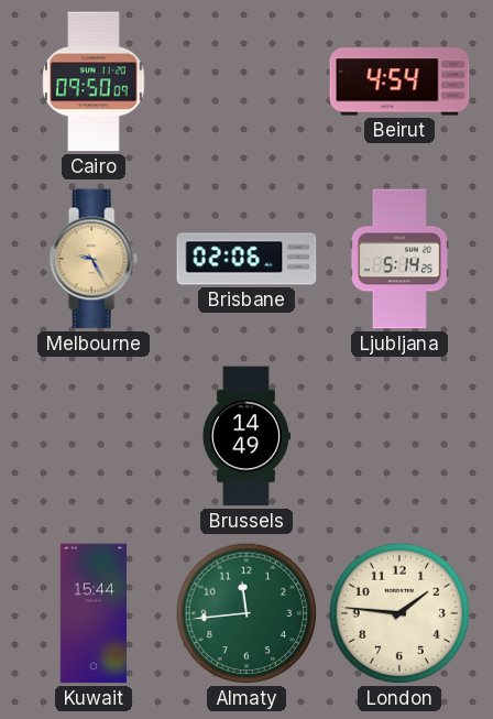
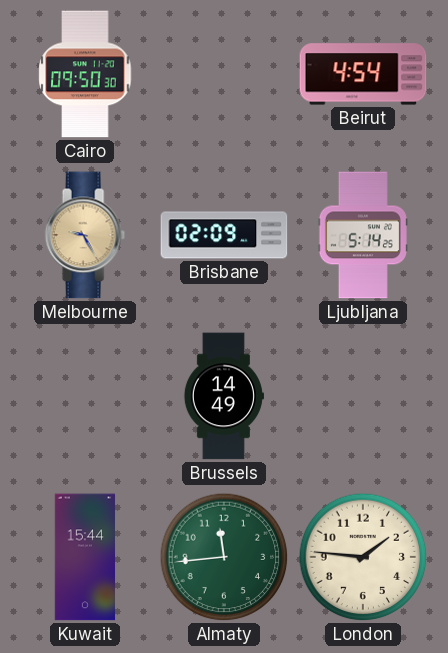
Cairo: 09:50:09 -> 09:50:30 (85, 74)
Brisbane: 02:06 -> 02:09 (224, 235)
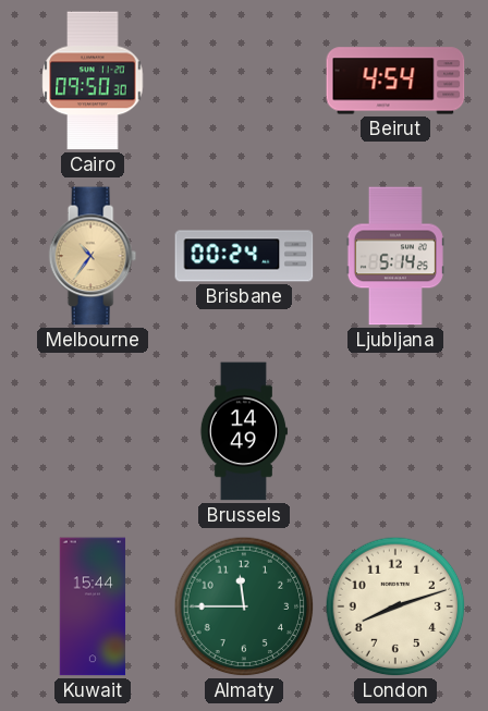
Melbourne: 9:25 -> 10:36 (93, 256)
Brisbane: 02:09 -> 00:24 (244, 256)
Almaty: 11:44 -> 11:45 (244, 606)
London: 1:46 -> 8:12 (395, 606)
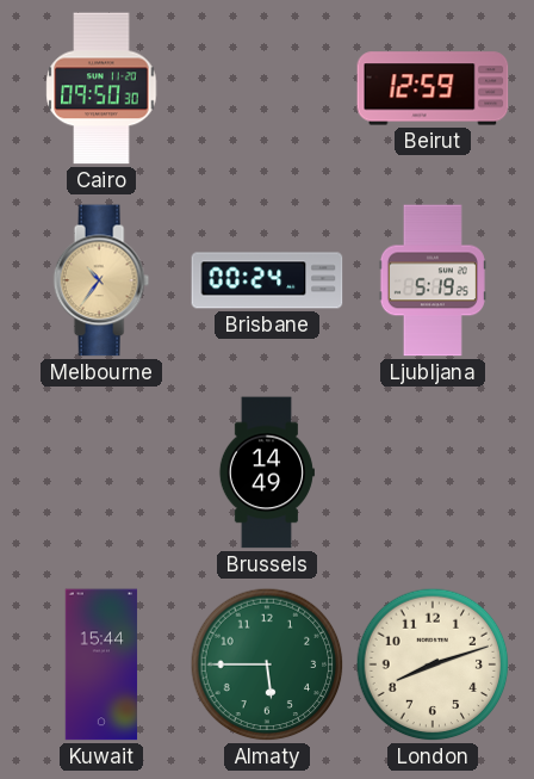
Beirut: 4:54 -> 12:59 (433, 88)
Ljubljana: 5:14 -> 5:19 (433, 280)
Almaty: 11:45 -> 5:45 (267, 664)
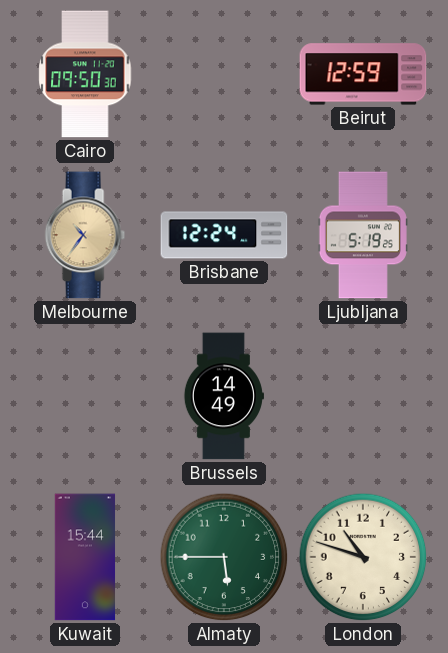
Brisbane: 00:24 -> 12:24 (224, 235)
London: 8:12 -> 10:48 (363, 557)
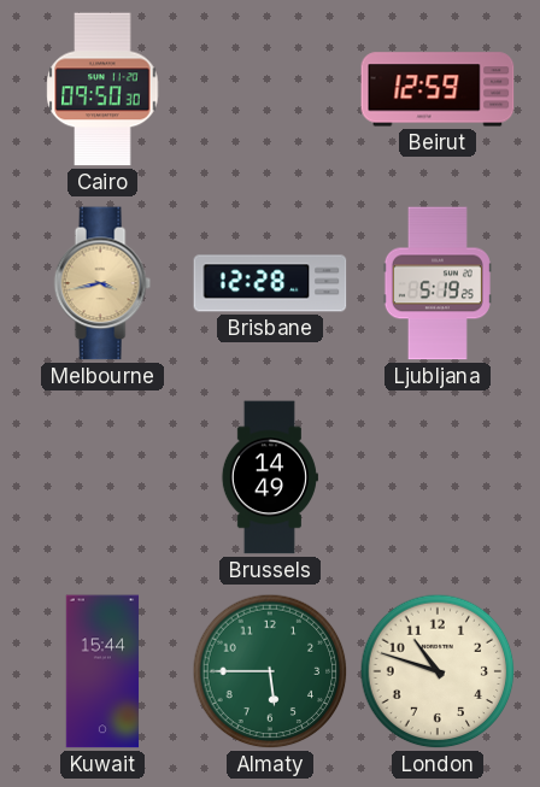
Melbourne: 10:36 -> 3:43 (102, 283)
Brisbane: 12:24 -> 12:28 (270, 283)
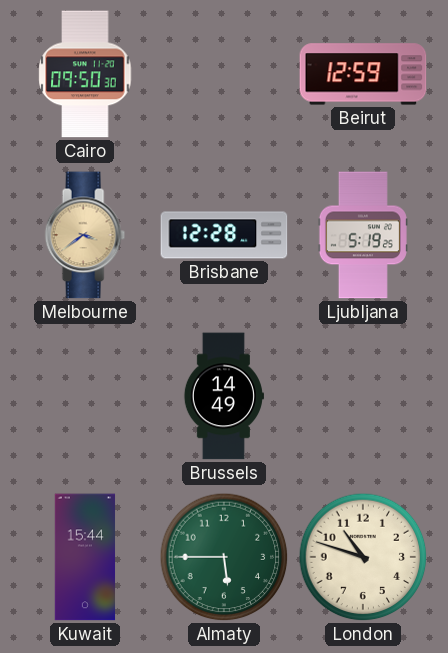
Melbourne: 3:43 -> 3:39 (85, 235)
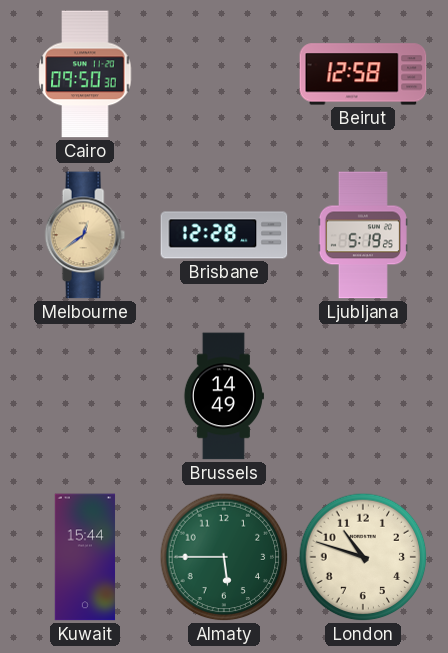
Beirut: 12:59 -> 12:58 (363, 74)
Melbourne: 3:39 -> 12:39 (85, 235)
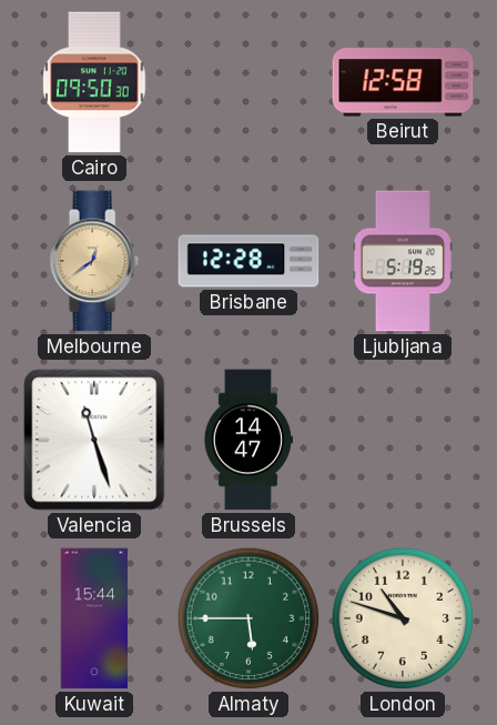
Valencia: none -> 11:27 (94, 440)
Brussels: 14:49 -> 14:47 (248, 440)
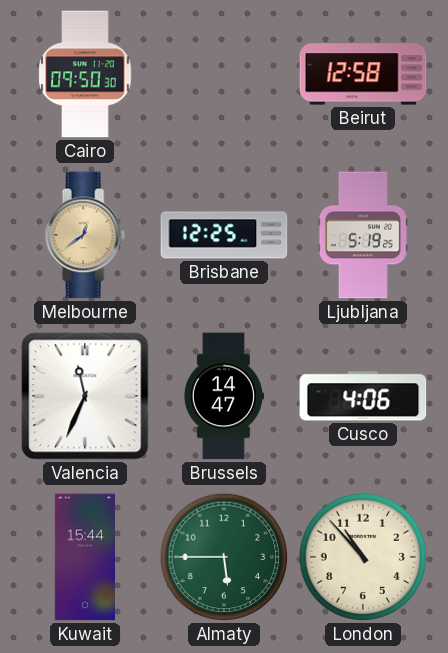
Brisbane: 12:28 -> 12:25 (224, 235)
Valencia: 11:27 -> 11:34 (85, 396)
Cusco: none -> 4:06 (363, 396)
London: 10:48 -> 10:53 (363, 557)
